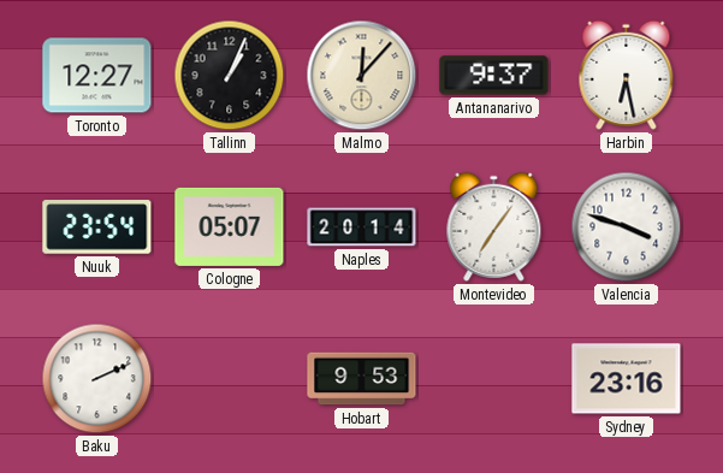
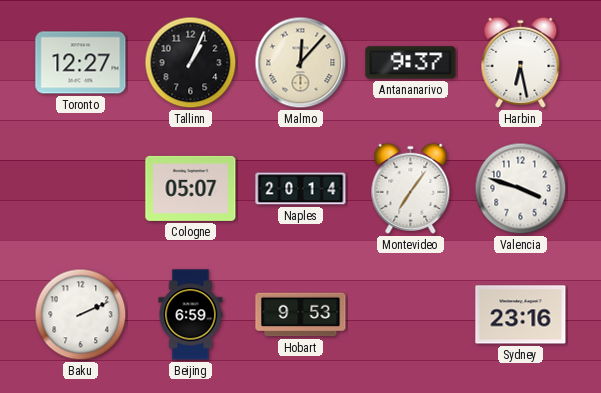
Nuuk: 23:54 -> none (97, 227)
Beijing: none -> 6:59 (191, 315)
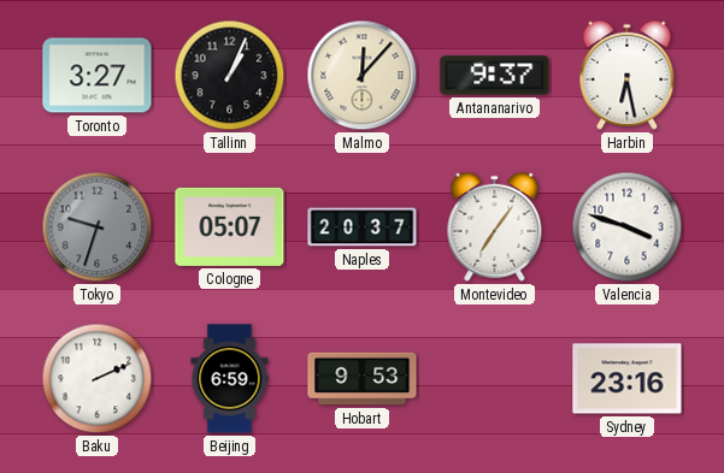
Toronto: 12:27 -> 3:27 (98, 76)
Tokyo: none -> 9:33 (98, 227)
Naples: 20:14 -> 20:37 (363, 227)
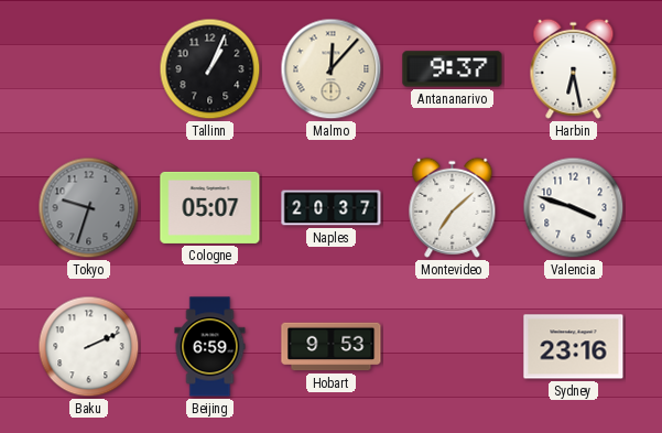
Toronto: 3:27 -> none (98, 76)
Montevideo: 7:06 -> 7:08 (453, 207)
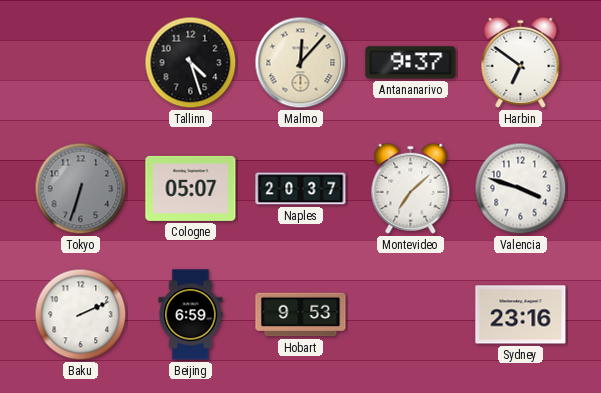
Tallinn: 1:04 -> 4:27 (191, 63)
Harbin: 6:28 -> 6:51 (521, 62)
Tokyo: 9:33 -> 6:33 (81, 189)
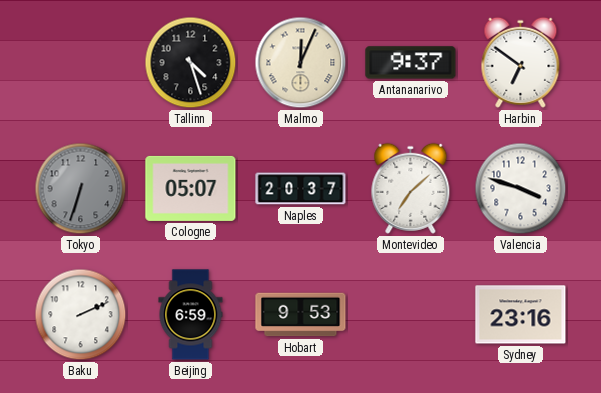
Malmo: 12:07 -> 12:04 (301, 63)
